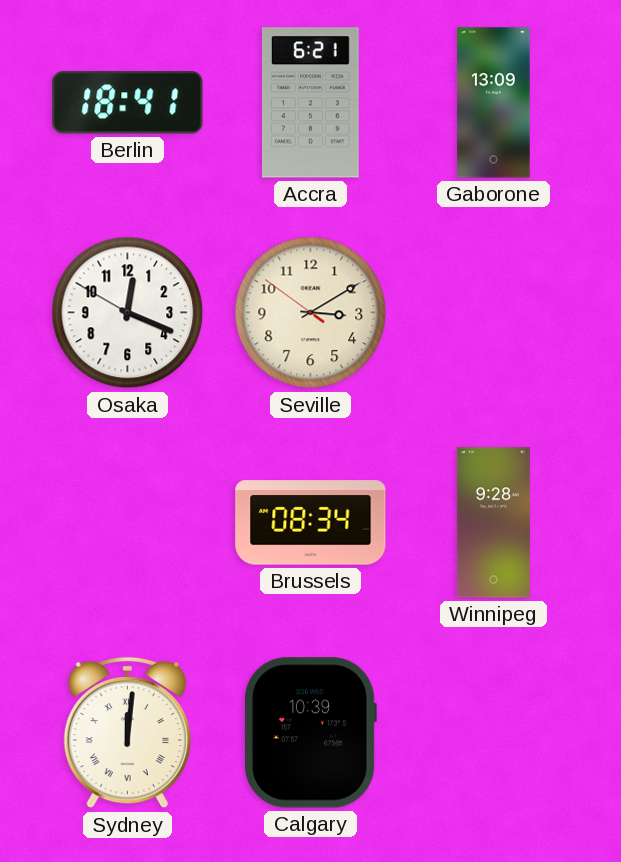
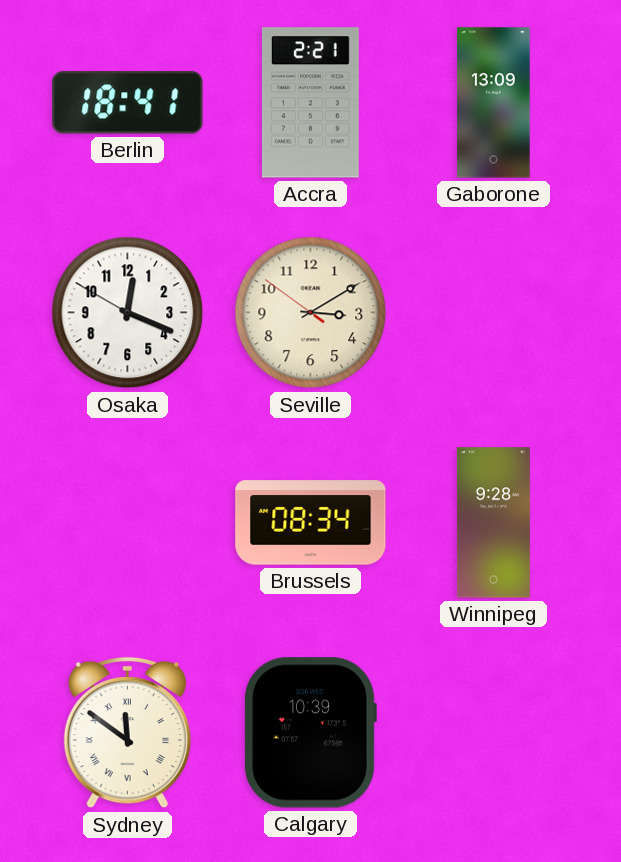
Accra: 6:21 -> 2:21 (310, 103)
Sydney: 12:01 -> 11:51 (127, 733)
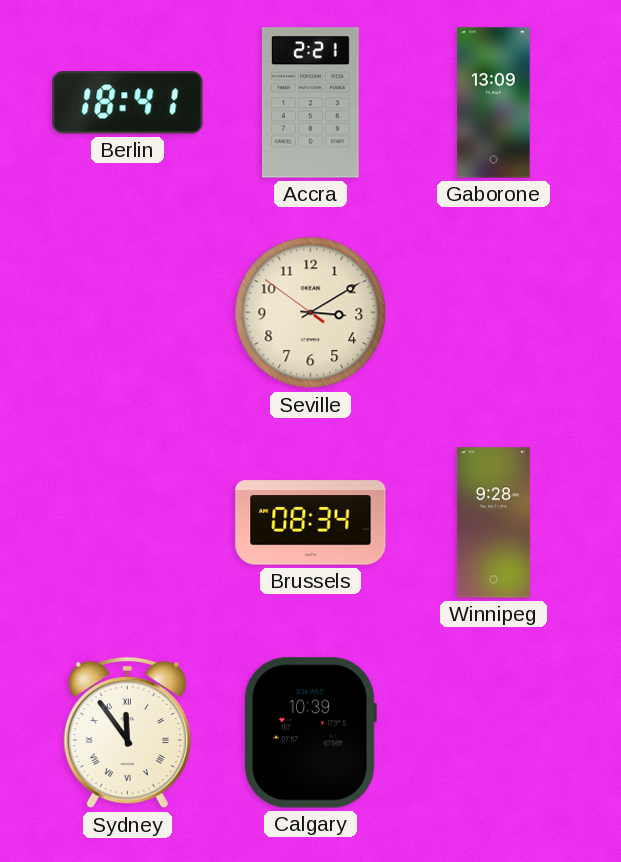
Osaka: 12:18 -> none (128, 313)
Sydney: 11:51 -> 11:54 (127, 733)
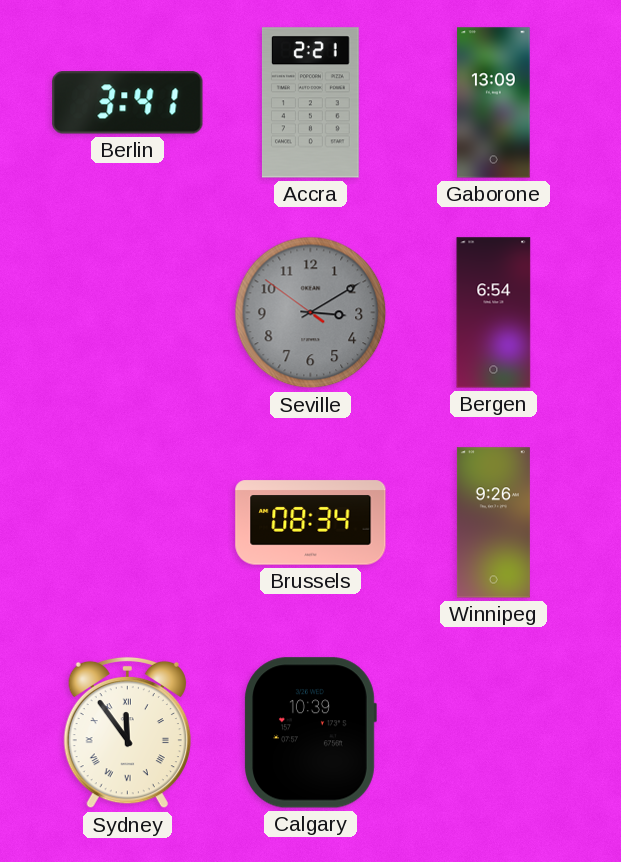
Berlin: 18:41 -> 3:41 (128, 103)
Seville dial: cream -> grey (311, 313)
Bergen: none -> 6:54 (494, 313)
Winnipeg: 9:28 -> 9:26 (493, 523)
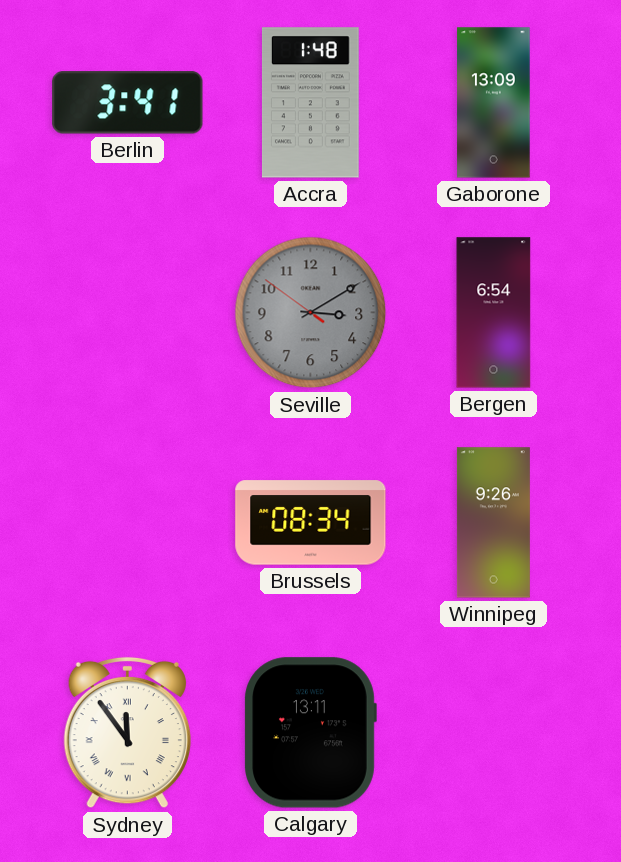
Accra: 2:21 -> 1:48 (310, 103)
Calgary: 10:39 -> 13:11 (310, 733)
